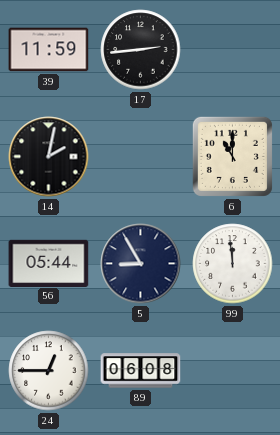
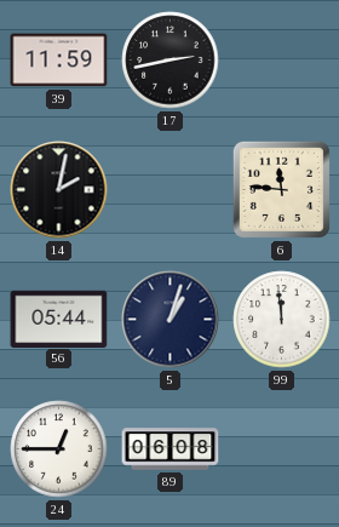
17: 2:44 -> 2:43 (171, 61)
6: 11:00 -> 11:46 (281, 189)
5: 8:55 -> 1:03 (171, 320)
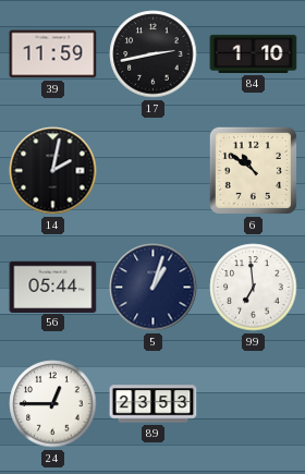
84: none -> 1:10 (254, 53)
6: 11:46 -> 10:51 (253, 170)
99: 11:59 -> 6:59 (254, 288)
89: 06:08 -> 23:53 (154, 404)
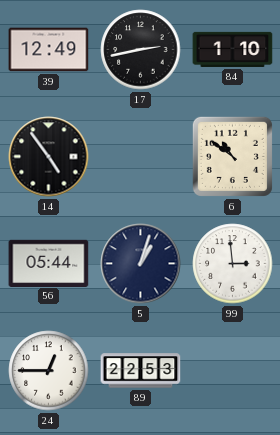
39: 11:59 -> 12:49 (49, 50)
14: 2:02 -> 4:54 (49, 157)
99: 6:59 -> 2:59 (233, 264)
89: 23:53 -> 22:53 (141, 371)
